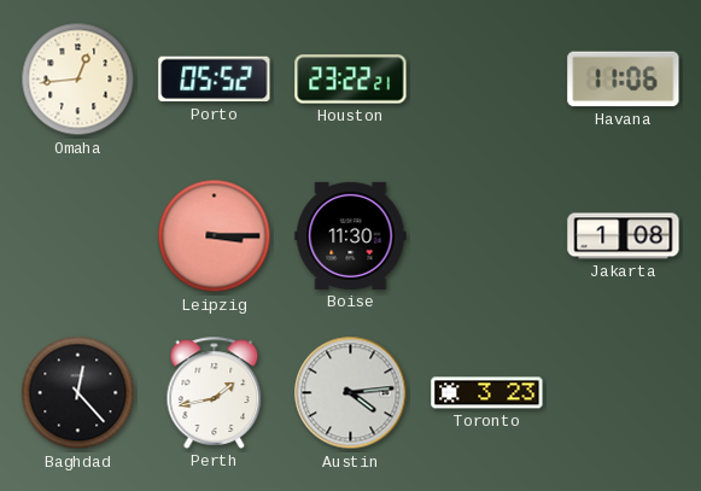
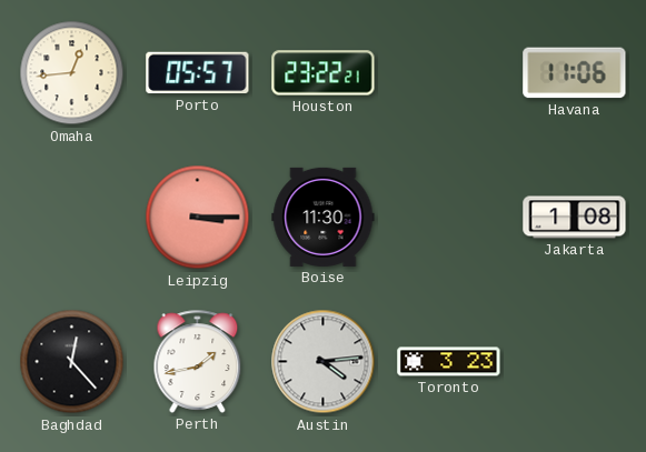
Porto: 05:52 -> 05:57 (198, 73)
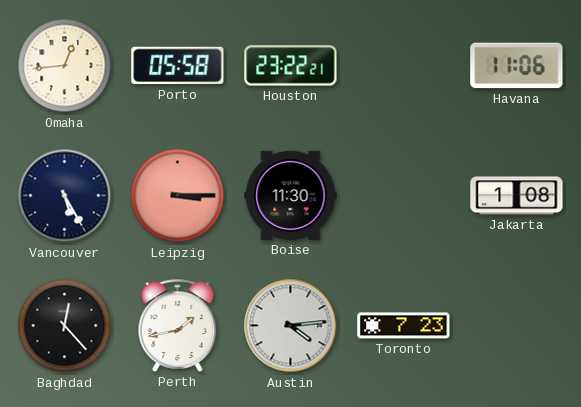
Porto: 05:57 -> 05:58 (178, 66)
Vancouver: none -> 5:25 (65, 196)
Toronto: 3:23 -> 7:23 (404, 326)
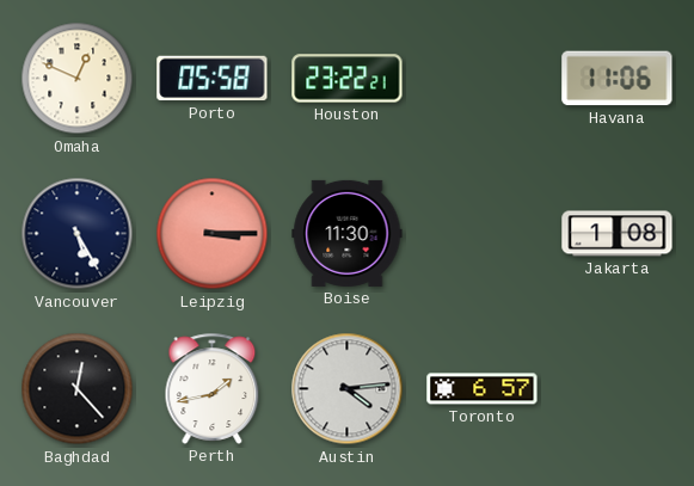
Omaha: 12:44 -> 12:49 (78, 79)
Toronto: 7:23 -> 6:57 (483, 389)
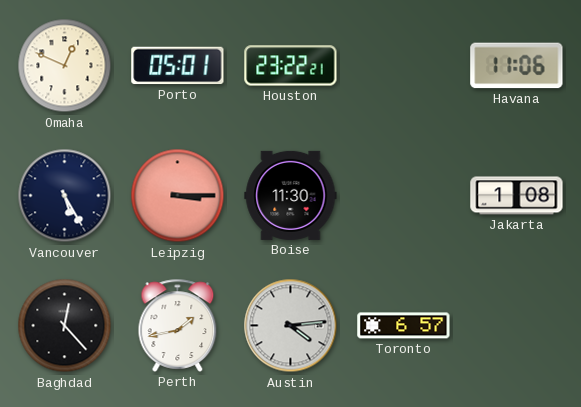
Porto: 05:58 -> 05:01 (178, 66)
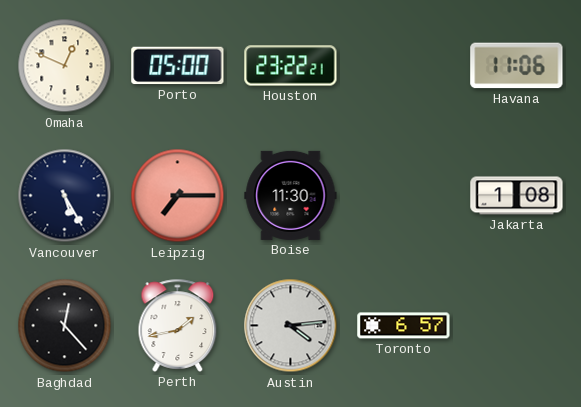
Porto: 05:01 -> 05:00 (178, 66)
Leipzig: 3:15 -> 7:15 (178, 196)
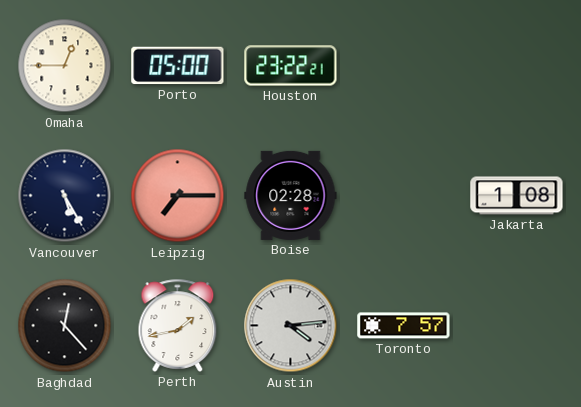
Omaha: 12:49 -> 12:45 (65, 66)
Havana: 11:06 -> none (517, 66)
Boise: 11:30 -> 02:28 (291, 195)
Toronto: 6:57 -> 7:57 (404, 326)
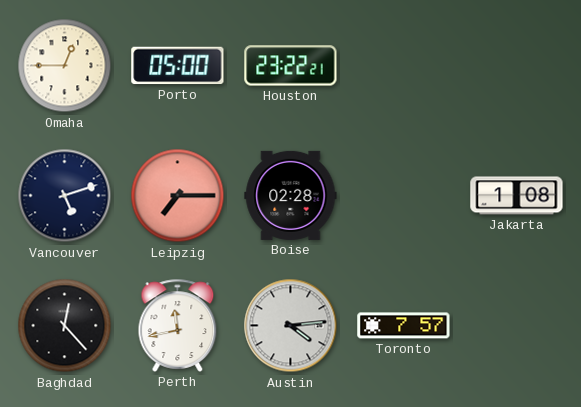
Vancouver: 5:25 -> 5:12 (65, 196)
Perth: 1:43 -> 11:43 (178, 325)
